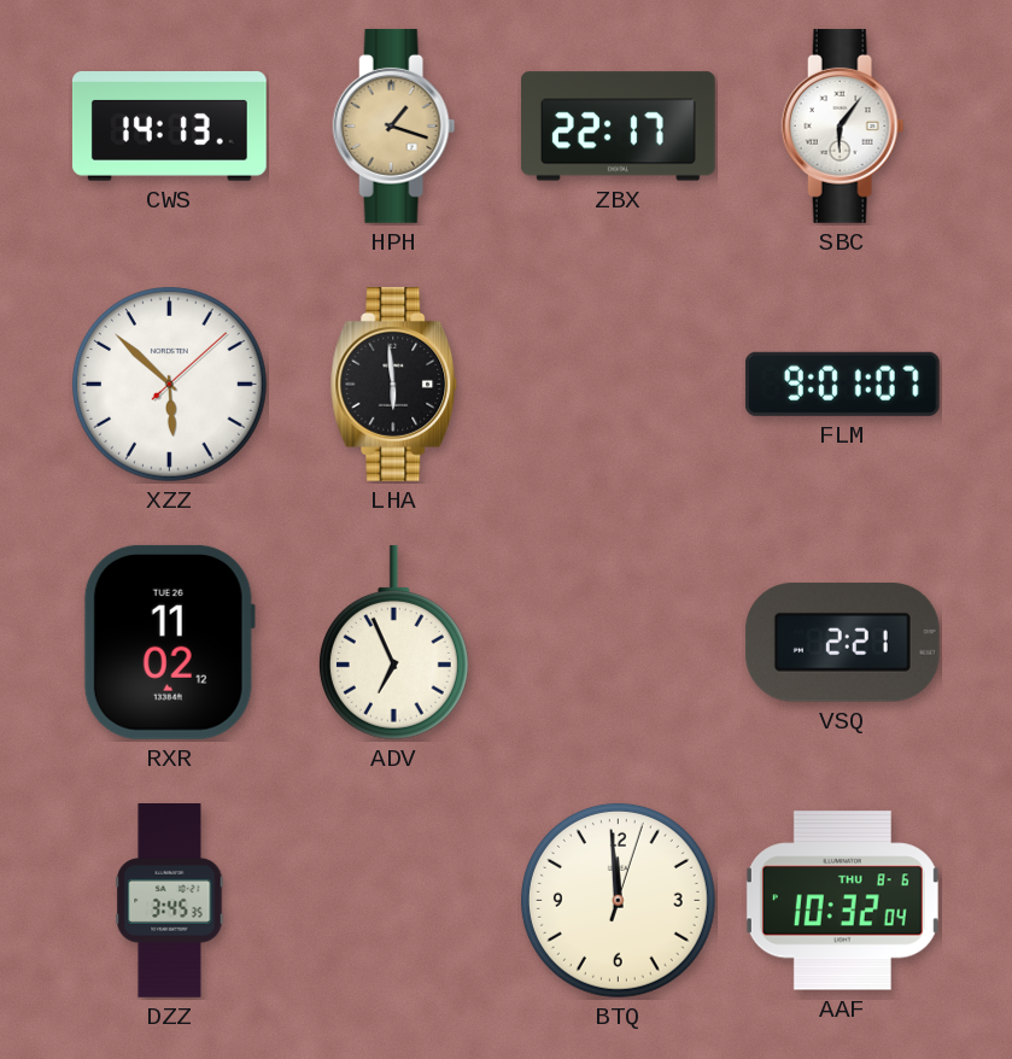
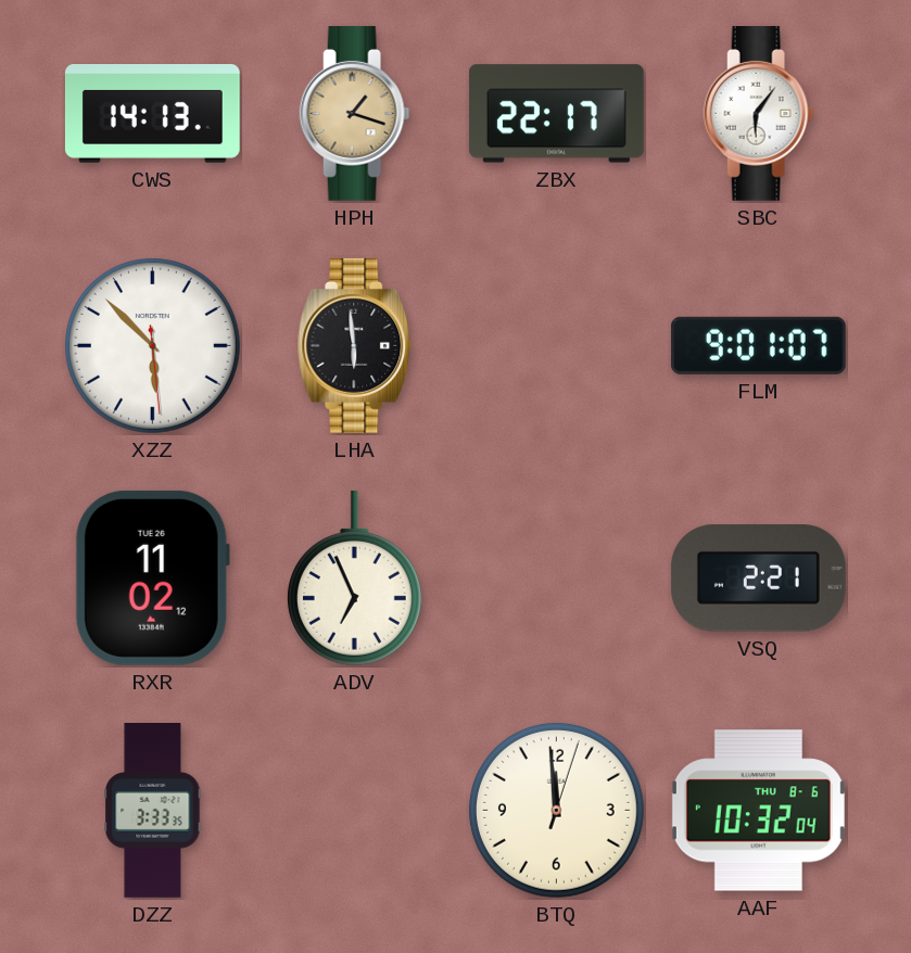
XZZ: 5:52:08 -> 5:52:29 (152, 345)
DZZ: 3:45 -> 3:33 (153, 811)
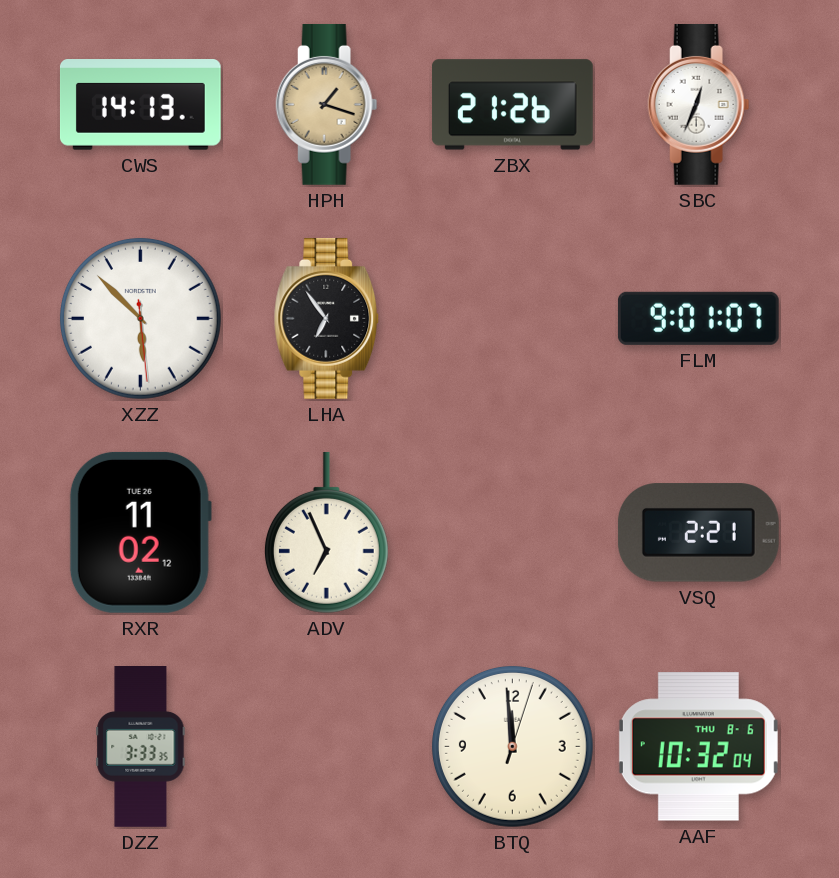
ZBX: 22:17 -> 21:26 (512, 105)
SBC: 6:06 -> 12:34 (699, 104)
LHA: 5:59 -> 6:54 (327, 318)
